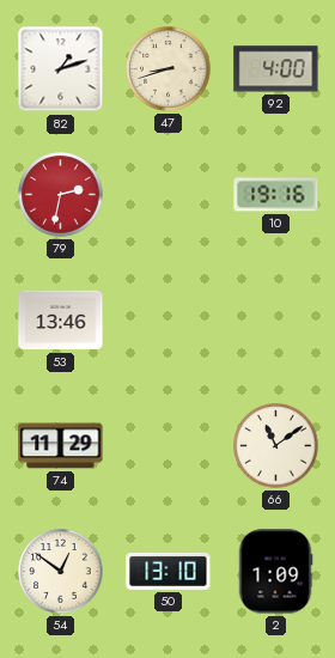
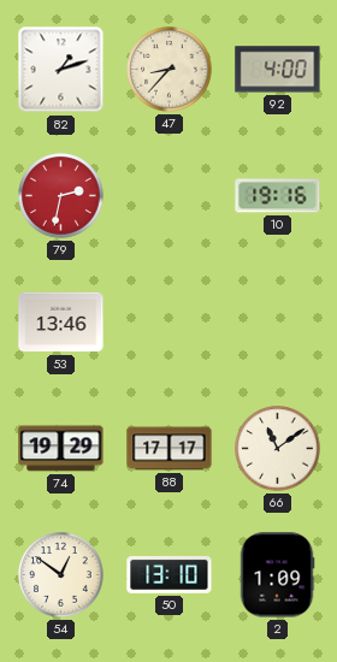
47: 8:42 -> 8:37 (170, 70)
74: 11:29 -> 19:29 (61, 449)
88: none -> 17:17 (170, 449)
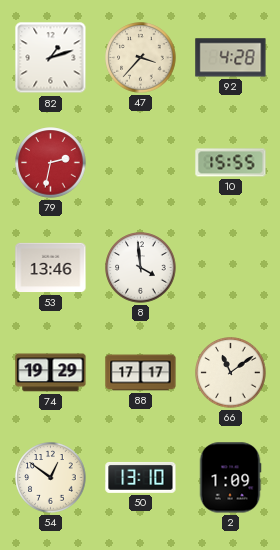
47: 8:37 -> 3:37 (141, 58)
92: 4:00 -> 4:28 (231, 58)
10: 19:16 -> 15:55 (231, 163)
8: none -> 3:59 (141, 268)
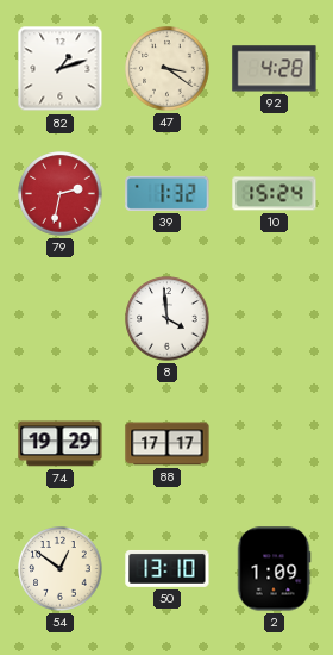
47: 3:37 -> 3:21 (168, 69)
39: none -> 1:32 (168, 193)
10: 15:55 -> 15:24 (275, 194)
53: 13:46 -> none (51, 268)
66: 11:09 -> none (231, 373)
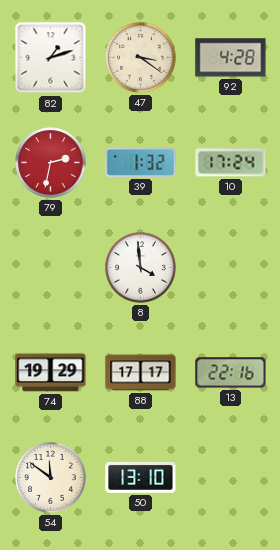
10: 15:24 -> 17:24 (231, 163)
13: none -> 22:16 (231, 373)
54: 12:51 -> 11:51 (51, 478)
2: 1:09 -> none (274, 569)
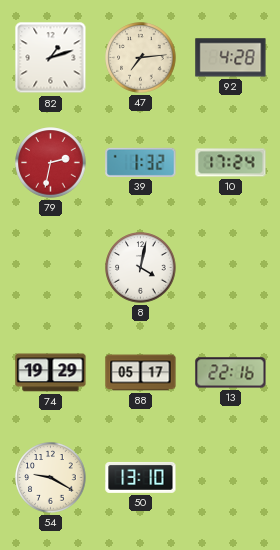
47: 3:21 -> 7:14 (141, 58)
8: 3:59 -> 4:02 (141, 268)
88: 17:17 -> 05:17 (141, 373)
54: 11:51 -> 9:20 (51, 478)
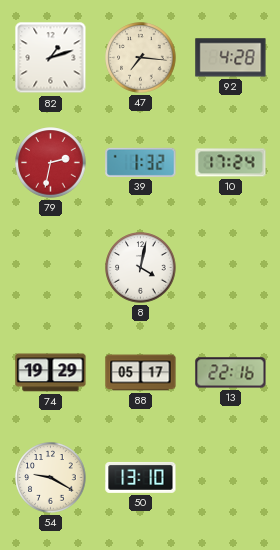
47: 7:14 -> 7:16 (141, 58)
